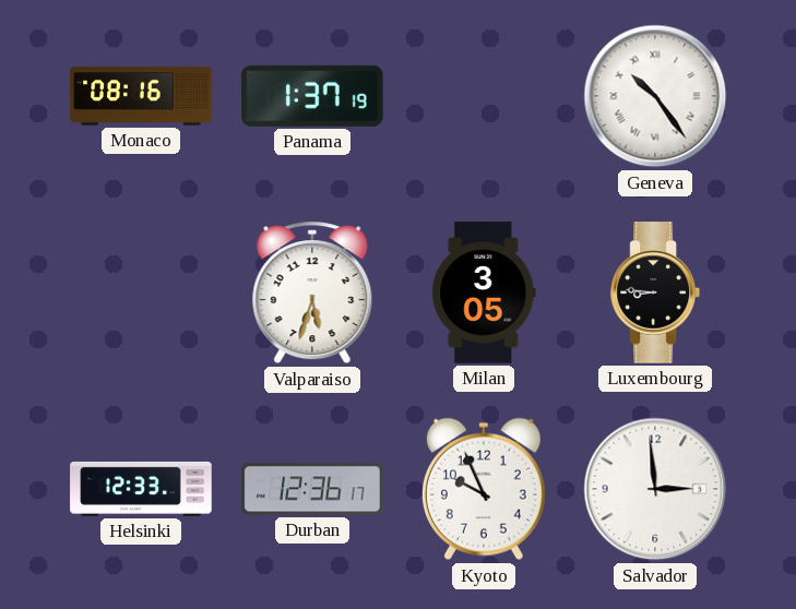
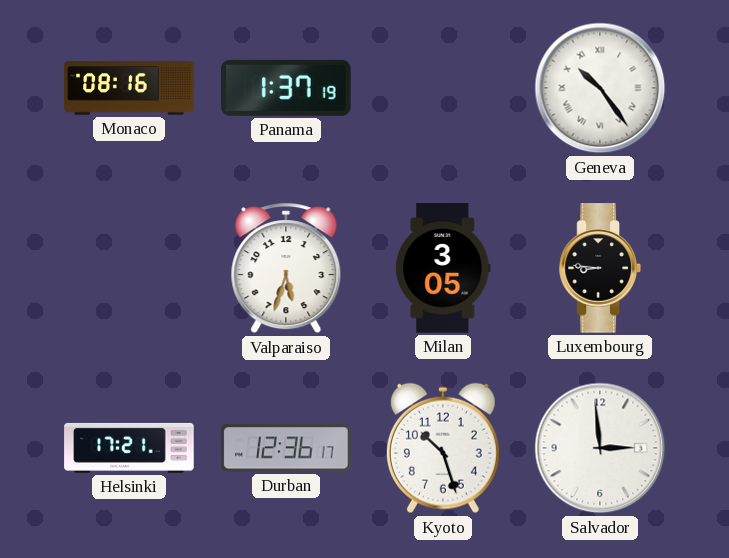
Helsinki: 12:33 -> 17:21 (129, 448)
Kyoto: 9:56 -> 10:27 (443, 448)
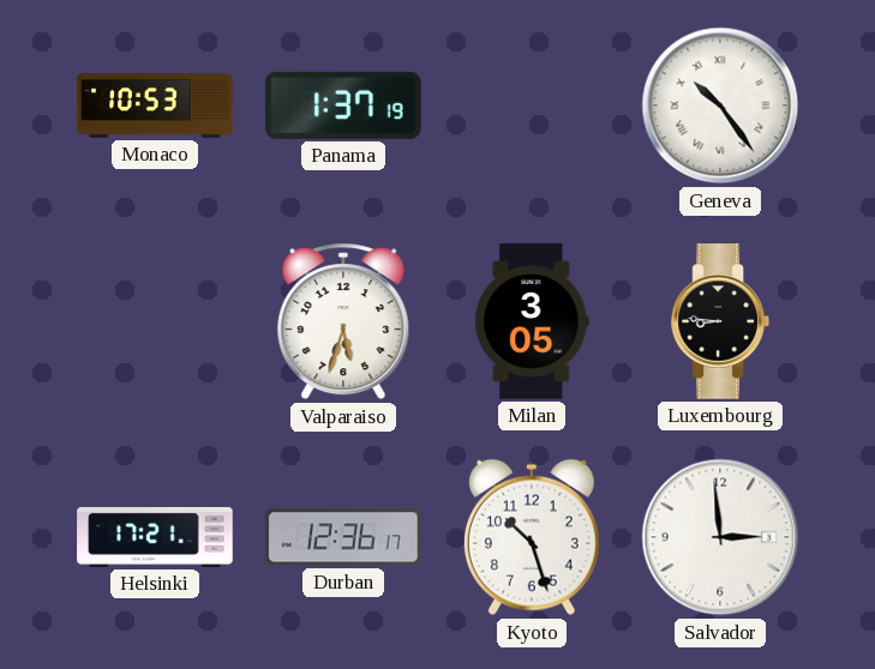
Monaco: 08:16 -> 10:53 (155, 106)
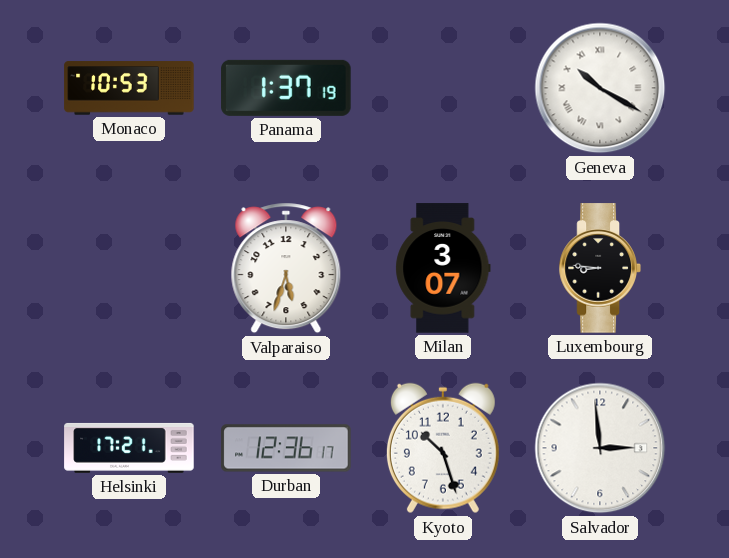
Geneva: 10:24 -> 10:20 (600, 88)
Milan: 3:05 -> 3:07 (443, 268)
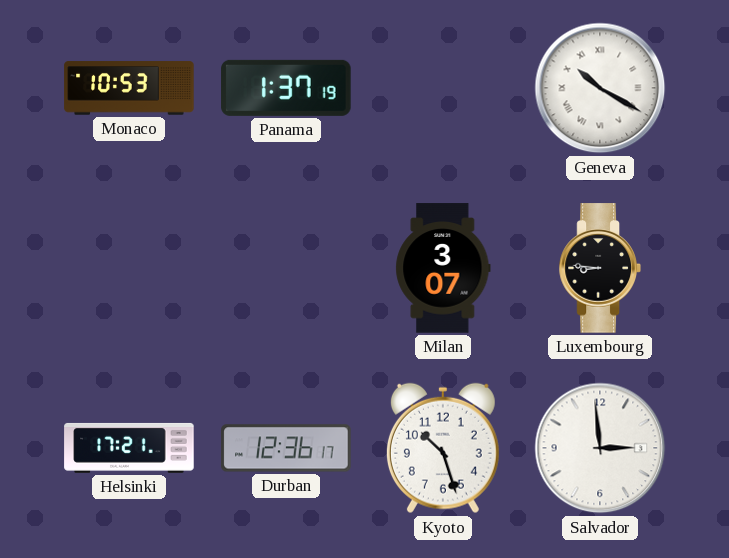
Valparaiso: 5:33 -> none (286, 268)
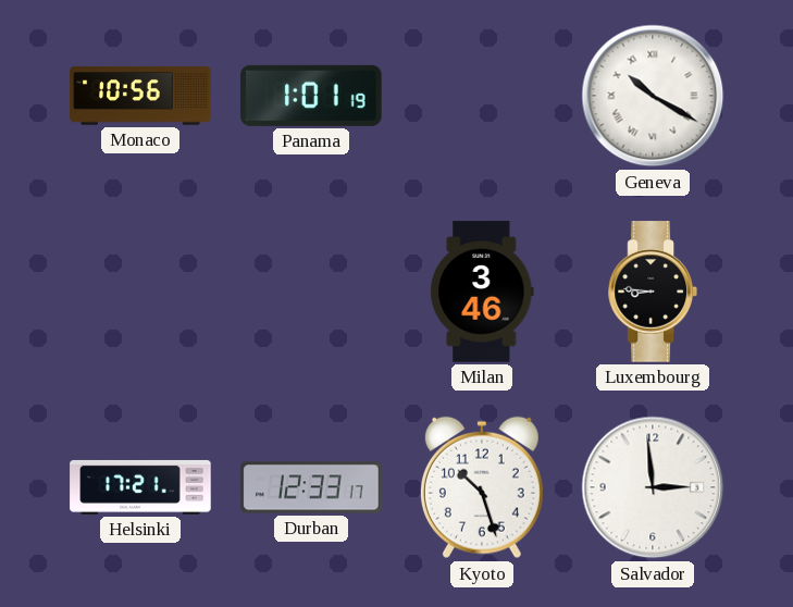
Monaco: 10:53 -> 10:56 (140, 96)
Panama: 1:37 -> 1:01 (311, 96)
Milan: 3:07 -> 3:46 (482, 292)
Durban: 12:36 -> 12:33 (311, 487)
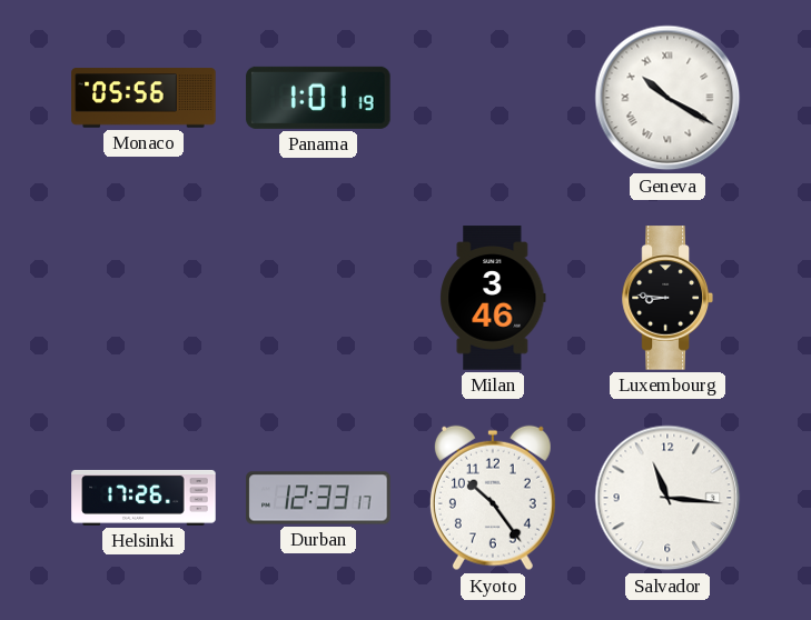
Monaco: 10:56 -> 05:56 (144, 98)
Helsinki: 17:21 -> 17:26 (144, 498)
Kyoto: 10:27 -> 10:24 (493, 498)
Salvador: 2:59 -> 11:16 (667, 498)
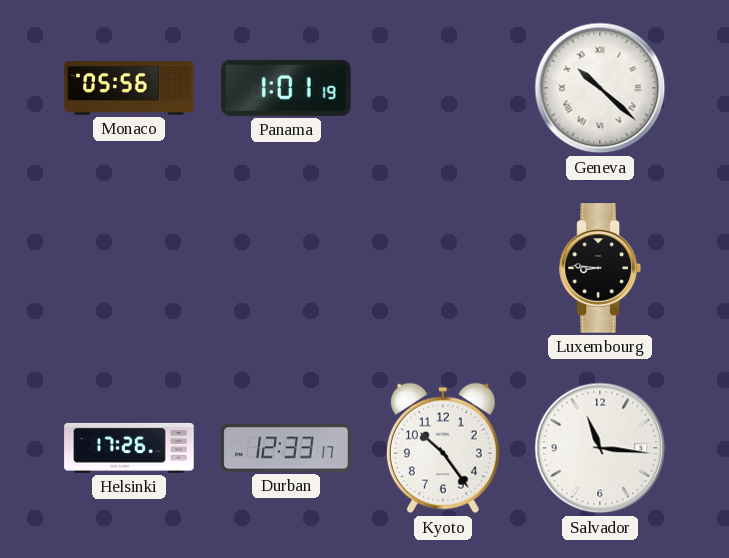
Geneva: 10:20 -> 10:22 (600, 88)
Milan: 3:46 -> none (493, 298)
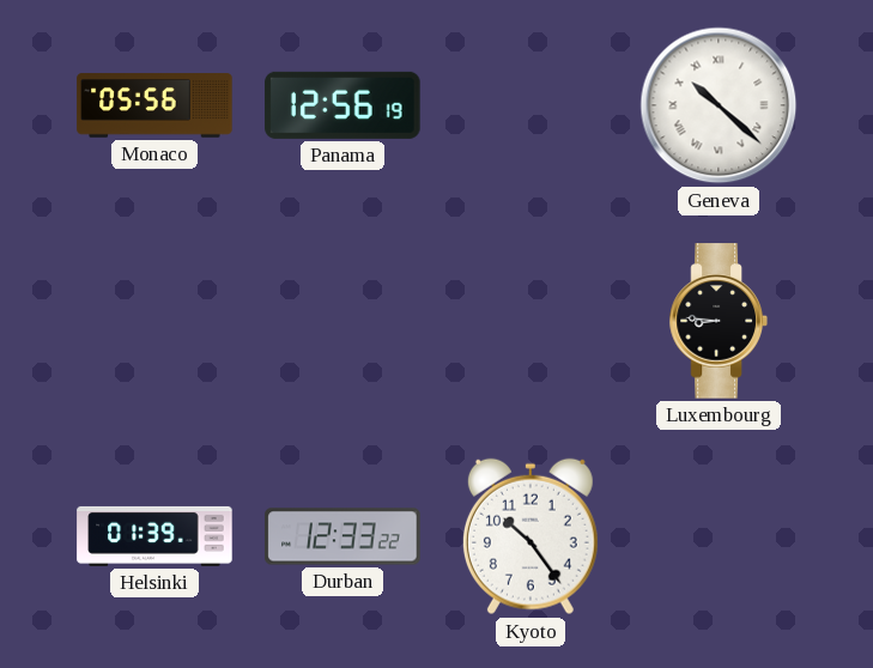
Panama: 1:01 -> 12:56 (342, 105)
Helsinki: 17:26 -> 01:39 (154, 536)
Durban: 12:33:17 -> 12:33:22 (342, 536)
Salvador: 11:16 -> none (600, 448)
